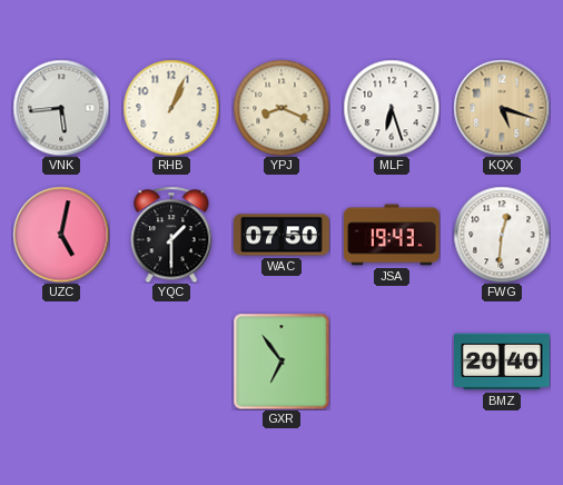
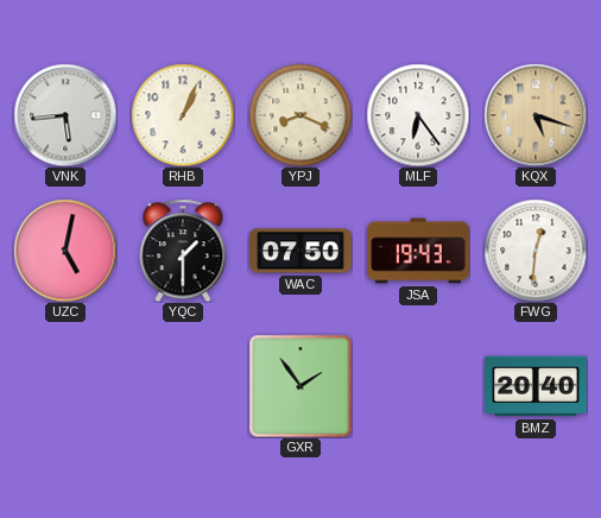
MLF: 6:27 -> 6:24 (418, 115)
GXR: 6:54 -> 1:54 (300, 386)
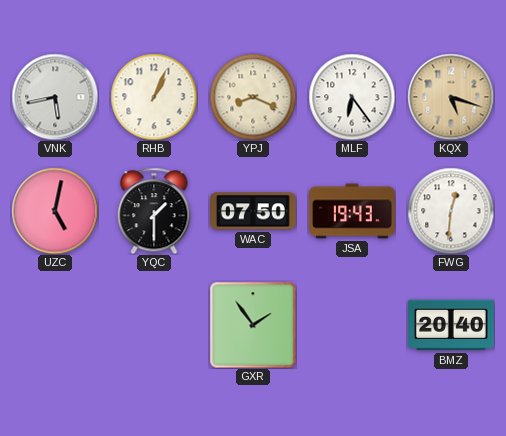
VNK: 5:44 -> 5:43 (55, 97)
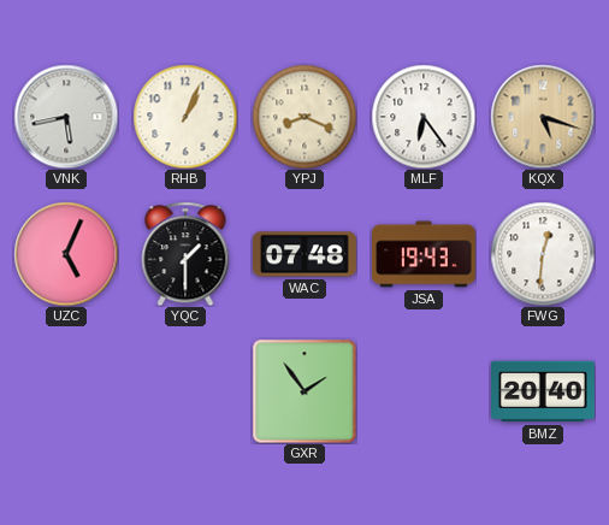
UZC: 5:02 -> 5:04 (66, 254)
WAC: 07:50 -> 07:48 (306, 254)
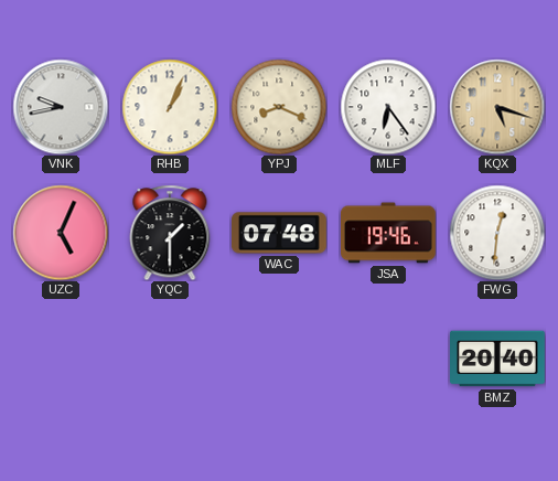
VNK: 5:43 -> 9:43 (61, 107)
JSA: 19:43 -> 19:46 (389, 233)
GXR: 1:54 -> none (304, 391)
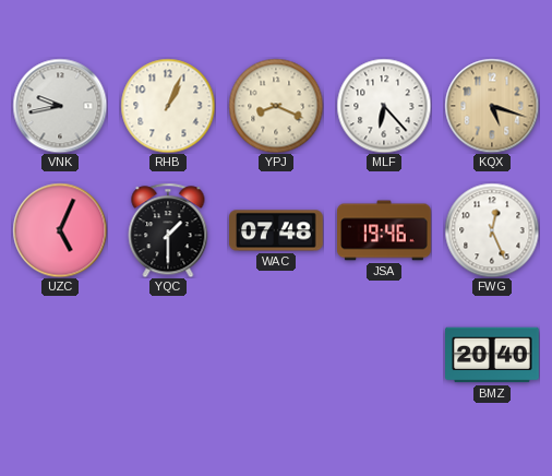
MLF: 6:24 -> 6:23 (384, 106)
FWG: 12:31 -> 12:26 (492, 230)
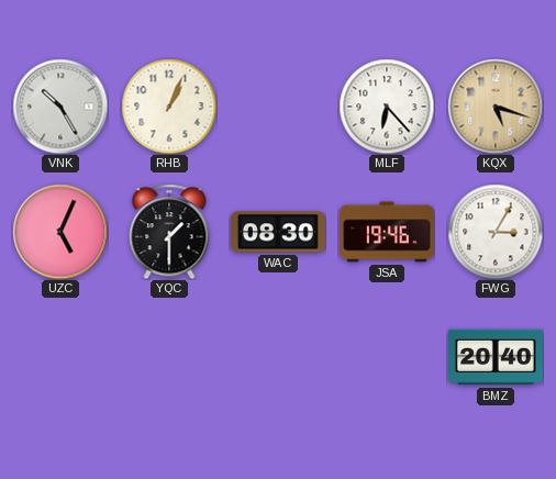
VNK: 9:43 -> 10:25 (60, 107)
YPJ: 8:19 -> none (276, 106)
WAC: 07:48 -> 08:30 (279, 232)
FWG: 12:26 -> 3:05 (496, 232)
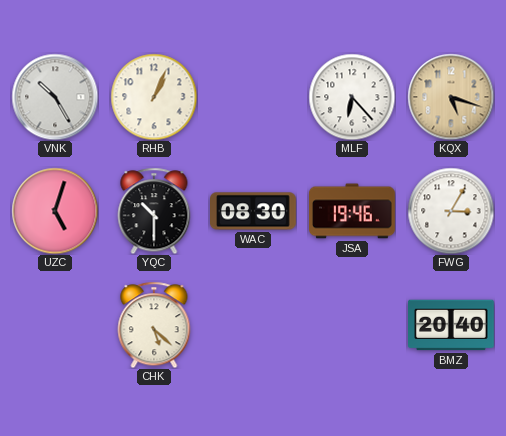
UZC: 5:04 -> 5:03 (55, 211)
YQC: 1:30 -> 10:30 (154, 211)
CHK: none -> 5:22 (154, 325)
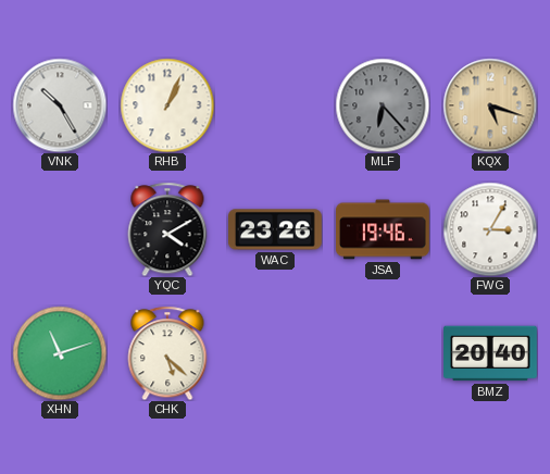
MLF dial: white -> grey (383, 105)
UZC: 5:03 -> none (55, 211)
YQC: 10:30 -> 4:10 (167, 229)
WAC: 08:30 -> 23:26 (276, 229)
XHN: none -> 11:12 (60, 353)
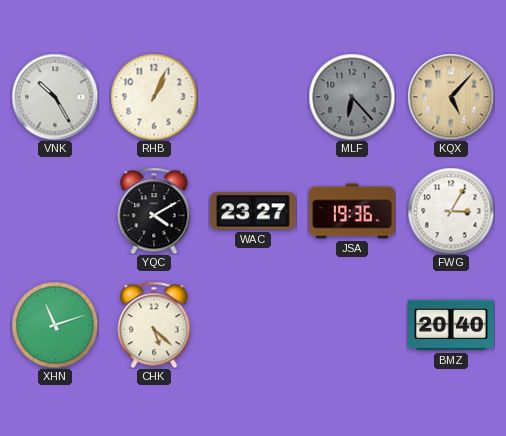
KQX: 5:18 -> 5:07 (451, 97)
WAC: 23:26 -> 23:27 (254, 211)
JSA: 19:46 -> 19:36 (353, 211)
